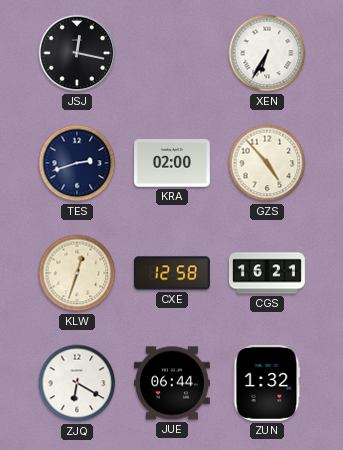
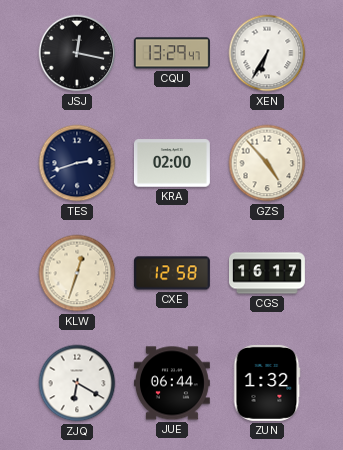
CQU: none -> 13:29 (172, 53)
CGS: 16:21 -> 16:17 (268, 273)
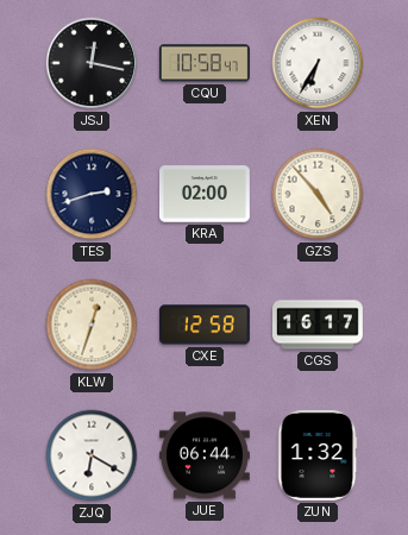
CQU: 13:29 -> 10:58 (205, 63)
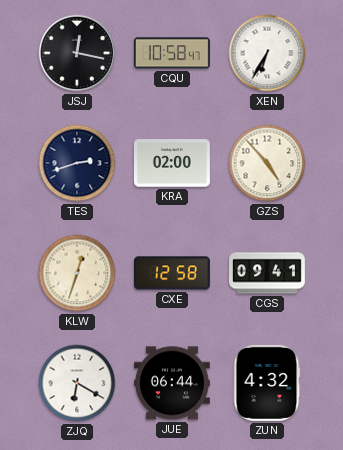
CGS: 16:17 -> 09:41 (268, 273)
ZUN: 1:32 -> 4:32 (267, 383)
